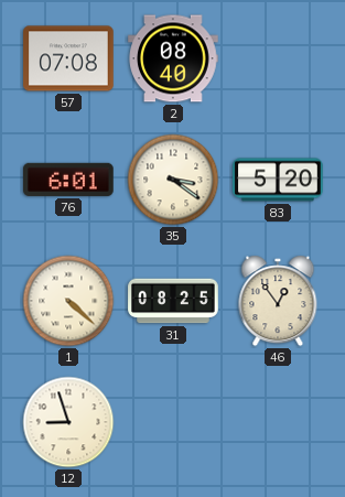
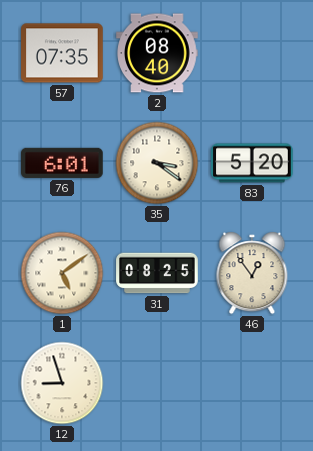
57: 07:08 -> 07:35 (62, 53)
1: 4:22 -> 5:09 (62, 273)
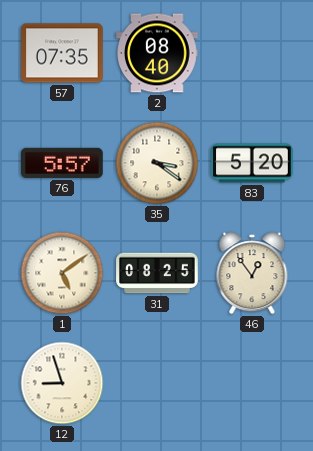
76: 6:01 -> 5:57 (63, 163)
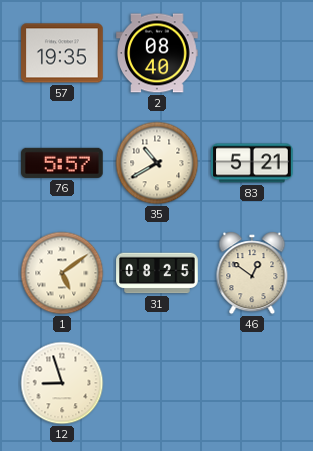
57: 07:35 -> 19:35 (62, 53)
35: 3:21 -> 10:40 (157, 163)
83: 5:20 -> 5:21 (252, 163)
46: 12:54 -> 12:51 (252, 273)
